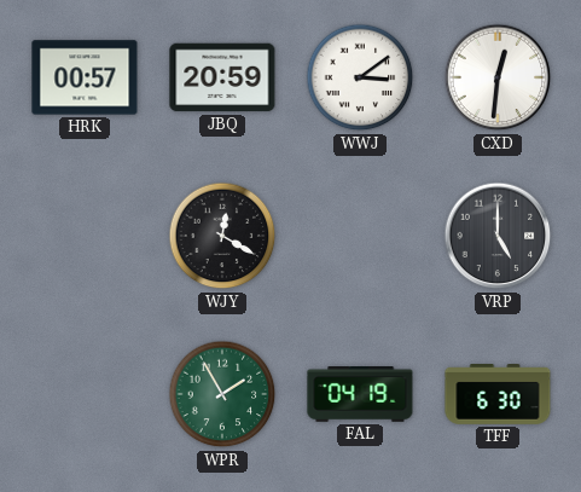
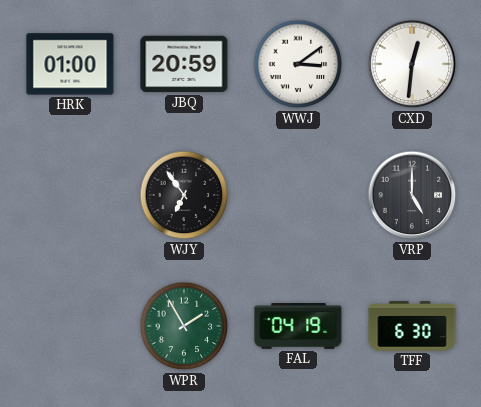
HRK: 00:57 -> 01:00 (70, 64)
WJY: 12:20 -> 6:54 (184, 195)
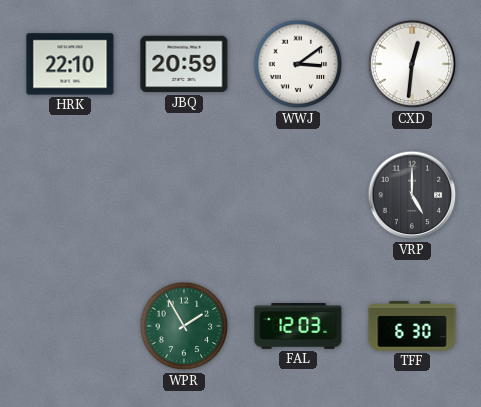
HRK: 01:00 -> 22:10 (70, 64)
WJY: 6:54 -> none (184, 195)
FAL: 04:19 -> 12:03 (298, 327)
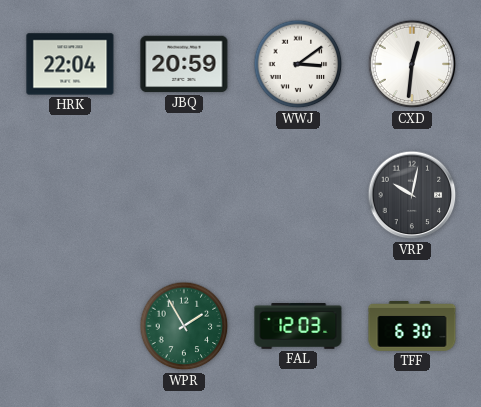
HRK: 22:10 -> 22:04 (70, 64)
VRP: 5:00 -> 10:02 (412, 195)
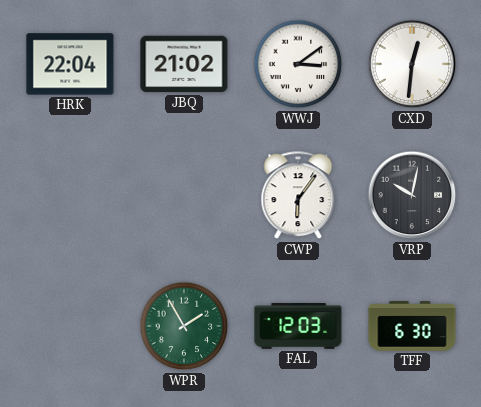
JBQ: 20:59 -> 21:02 (184, 64)
CWP: none -> 6:06 (298, 196)
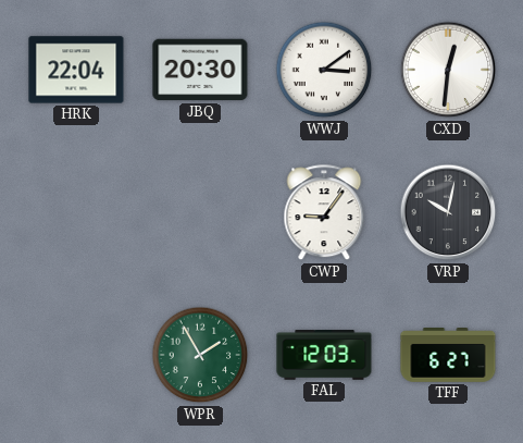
JBQ: 21:02 -> 20:30 (200, 70)
CWP: 6:06 -> 9:06 (324, 213)
TFF: 6:30 -> 6:27 (448, 356)
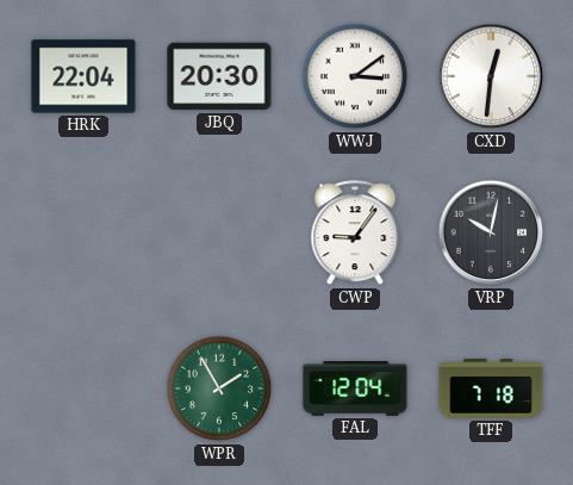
FAL: 12:03 -> 12:04 (355, 390)
TFF: 6:27 -> 7:18 (491, 390)
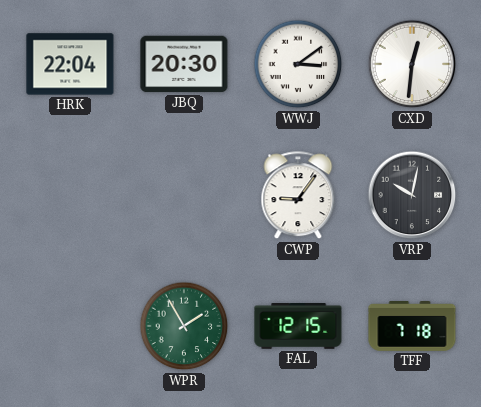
FAL: 12:04 -> 12:15 (298, 327)
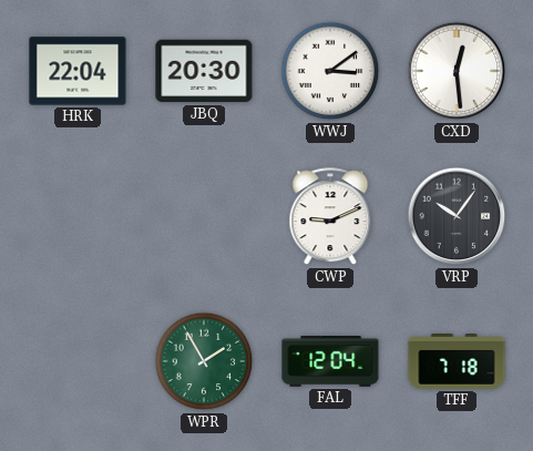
CXD: 12:31 -> 12:29 (457, 71)
CWP: 9:06 -> 9:11 (330, 217)
VRP: 10:02 -> 10:06 (457, 216)
FAL: 12:15 -> 12:04 (330, 362)
